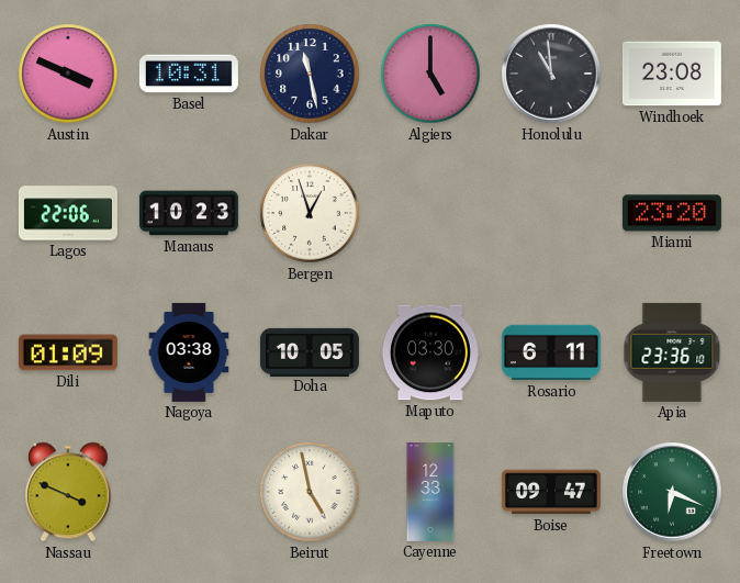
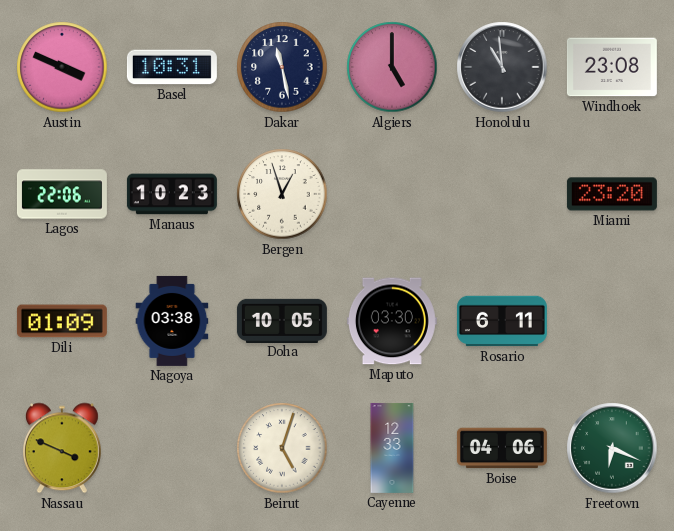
Apia: 23:36 -> none (672, 352)
Beirut: 4:58 -> 5:03 (282, 448)
Boise: 09:47 -> 04:06 (502, 448)
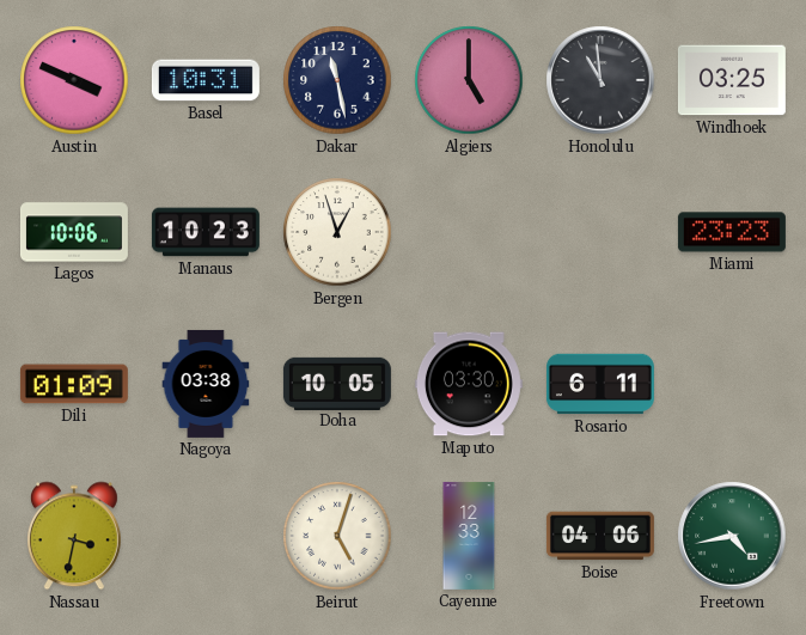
Windhoek: 23:08 -> 03:25 (732, 80)
Lagos: 22:06 -> 10:06 (74, 232)
Miami: 23:20 -> 23:23 (732, 232)
Nassau: 3:49 -> 3:32 (74, 536)
Freetown: 6:19 -> 4:43 (732, 536)
